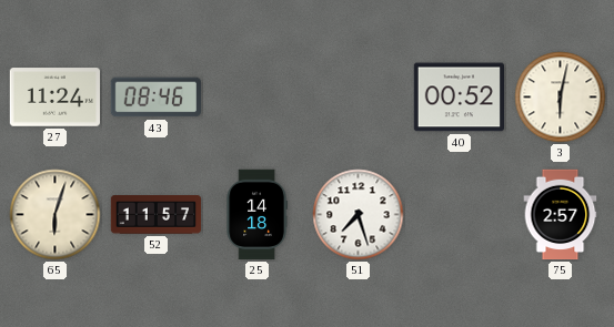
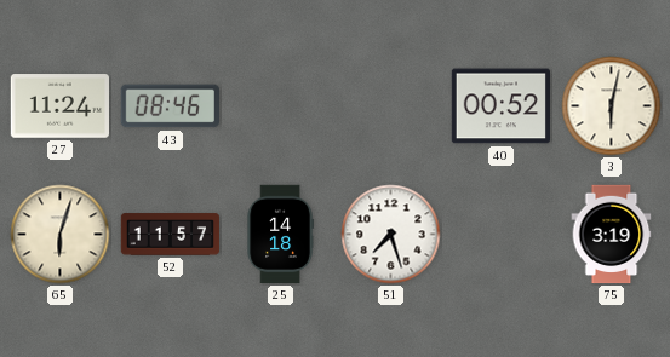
75: 2:57 -> 3:19 (612, 235)
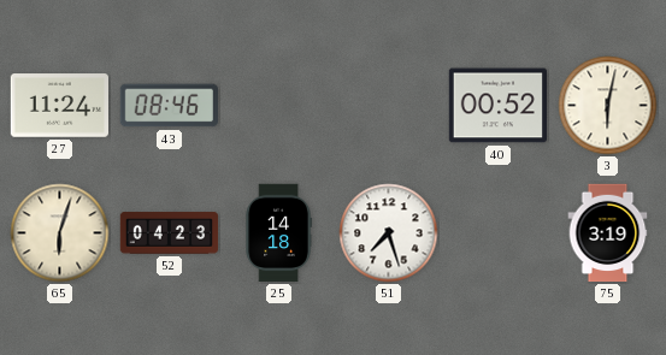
52: 11:57 -> 04:23 (170, 233)
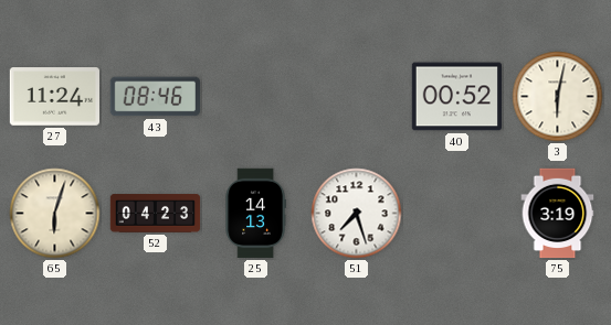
25: 14:18 -> 14:13 (255, 214)
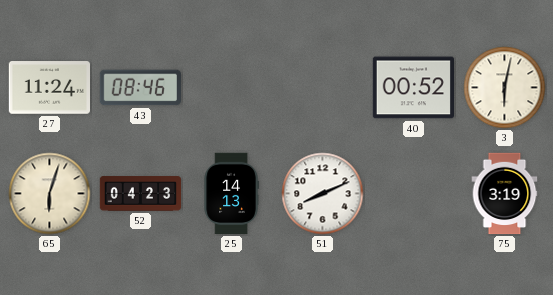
51: 7:27 -> 8:11 (323, 194)
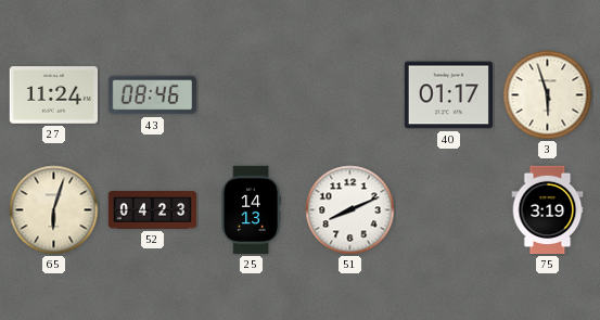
40: 00:52 -> 01:17 (448, 95)
3: 6:02 -> 5:57 (548, 95)
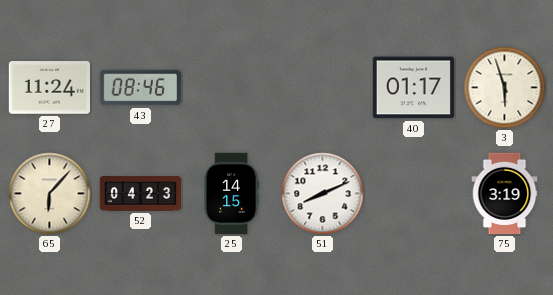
65: 6:03 -> 6:07 (50, 194)
25: 14:13 -> 14:15 (231, 194)
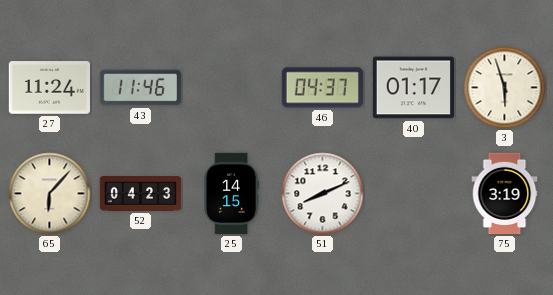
43: 08:46 -> 11:46 (140, 88)
46: none -> 04:37 (322, 88)
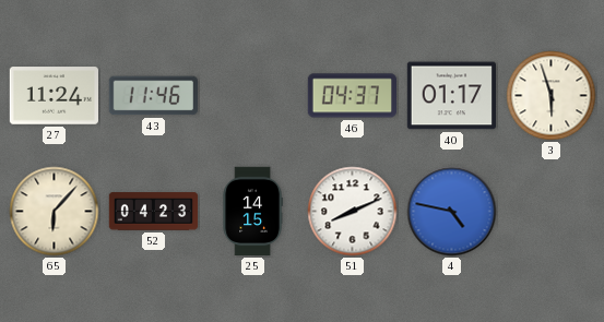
4: none -> 4:47 (452, 212)
75: 3:19 -> none (505, 194)
